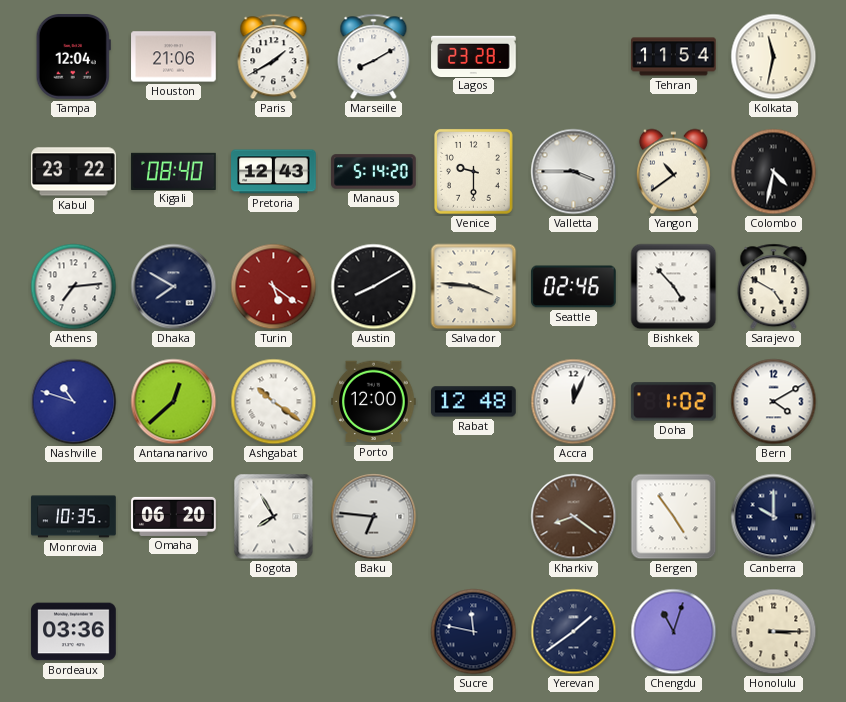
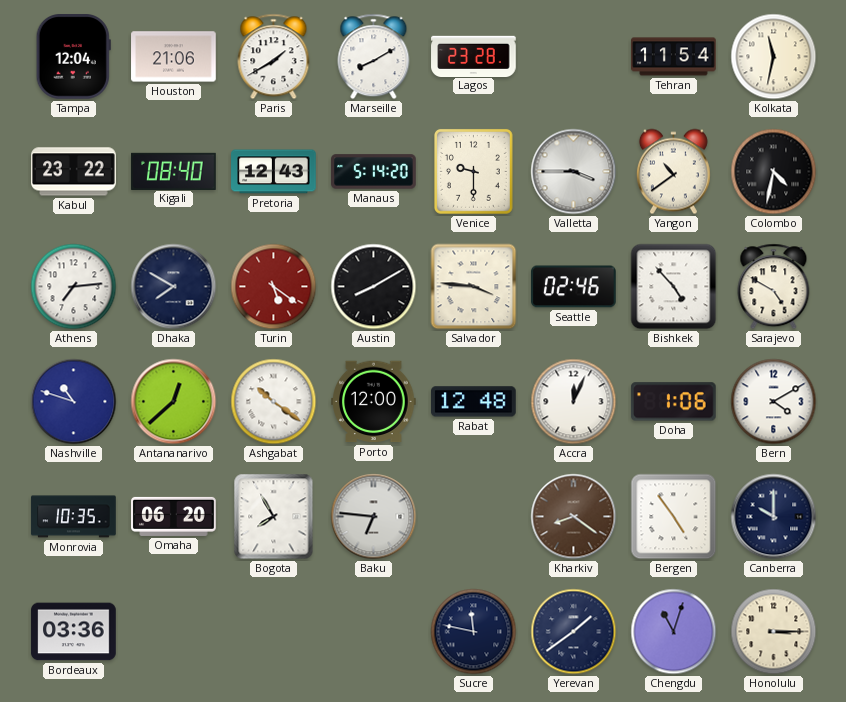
Doha: 1:02 -> 1:06 (674, 402)
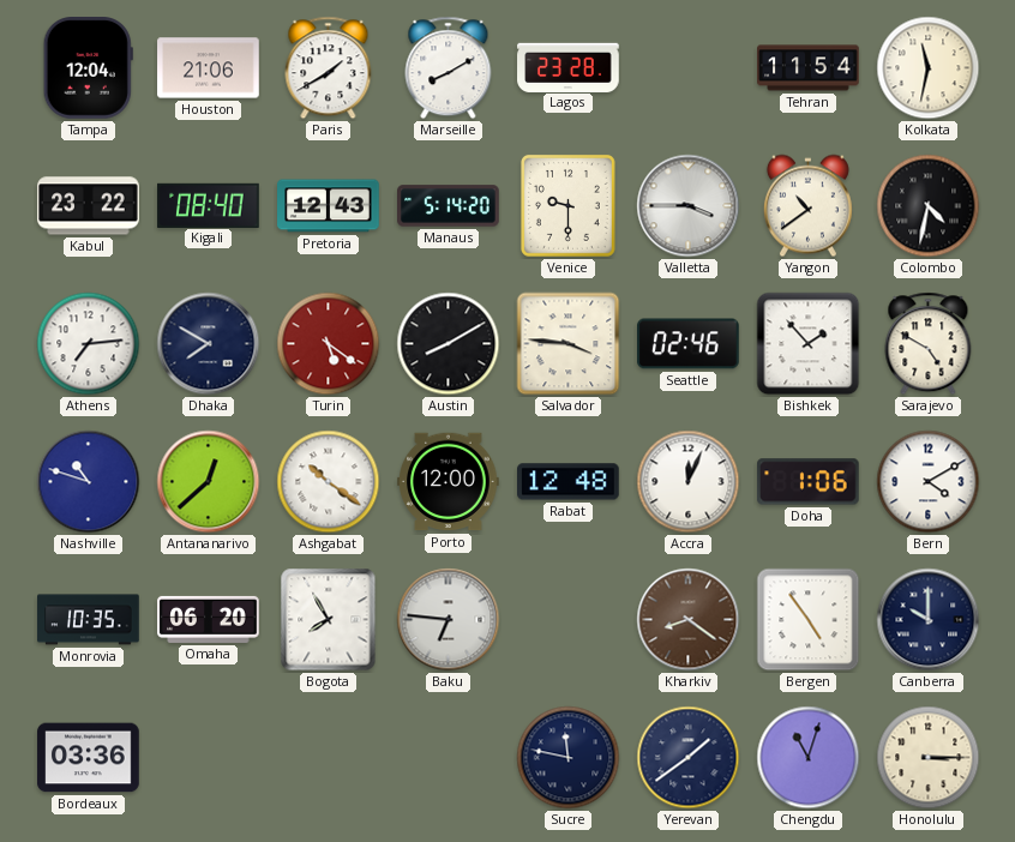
Bishkek: 4:53 -> 1:53 (809, 344)
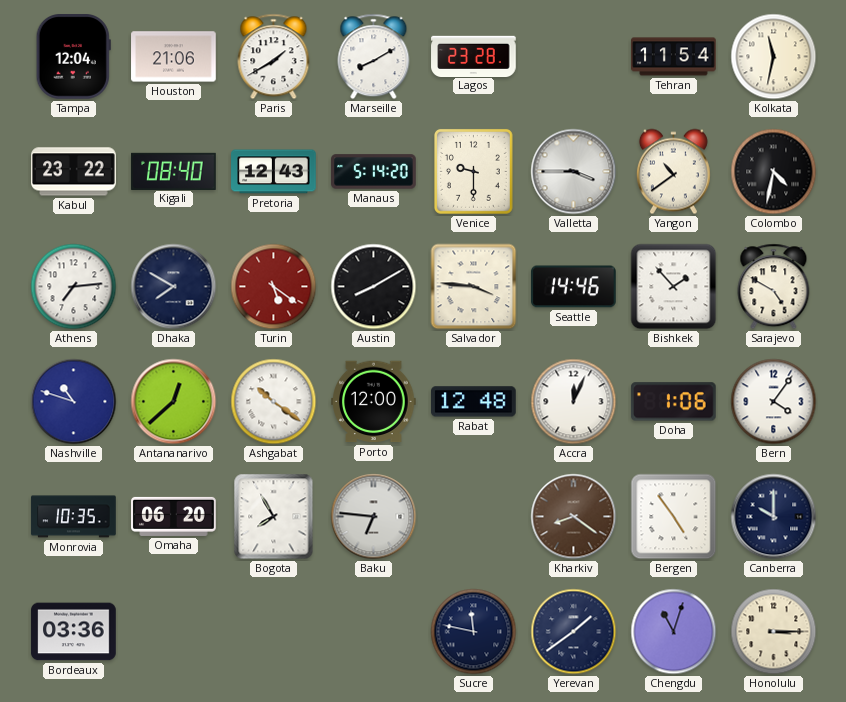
Seattle: 02:46 -> 14:46 (574, 287)
Bern: 4:10 -> 4:06 (774, 402)
